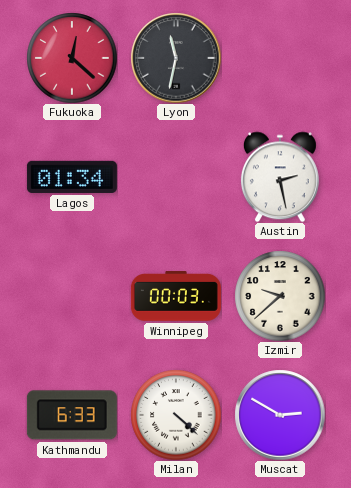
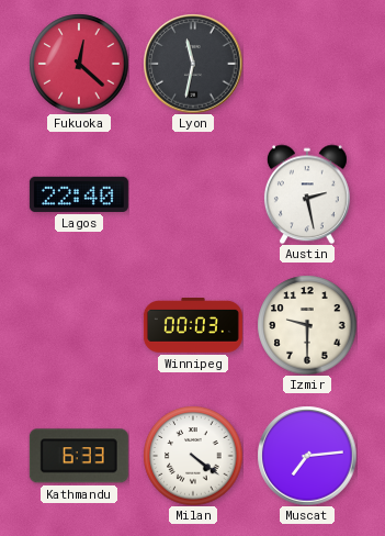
Lagos: 01:34 -> 22:40 (79, 194)
Izmir: 9:38 -> 9:30 (307, 325)
Milan: 4:22 -> 4:21 (193, 456)
Muscat: 2:50 -> 7:14 (307, 456)
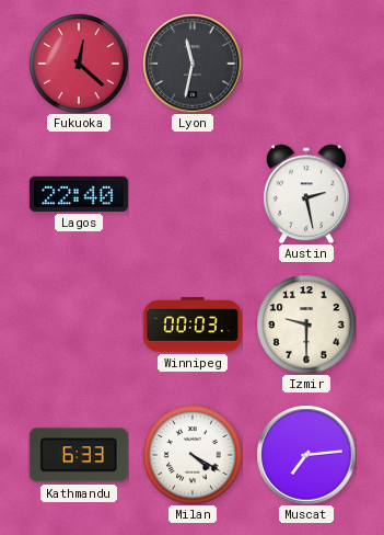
Milan: 4:21 -> 4:20 (193, 455)
